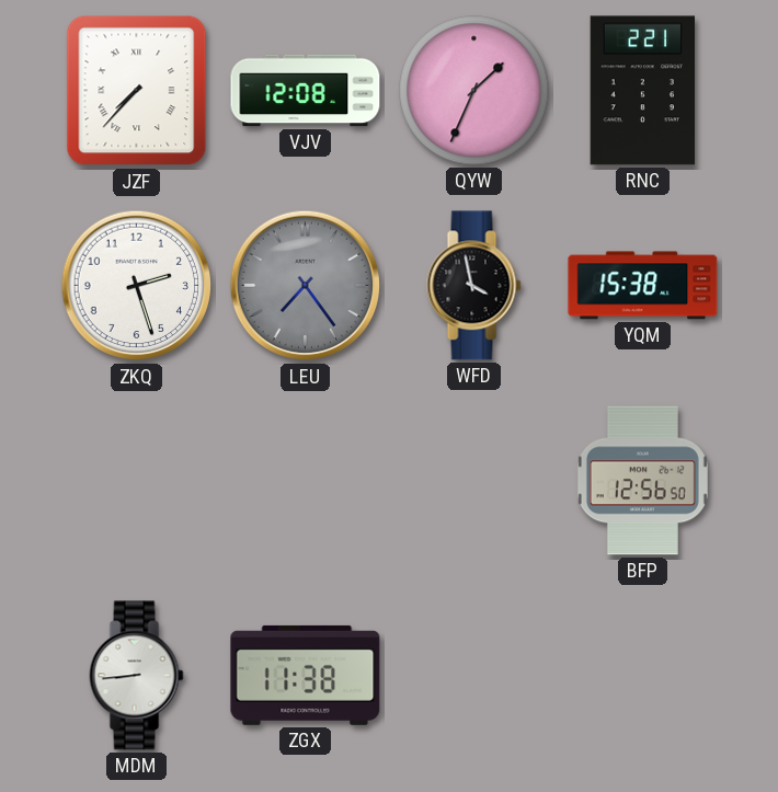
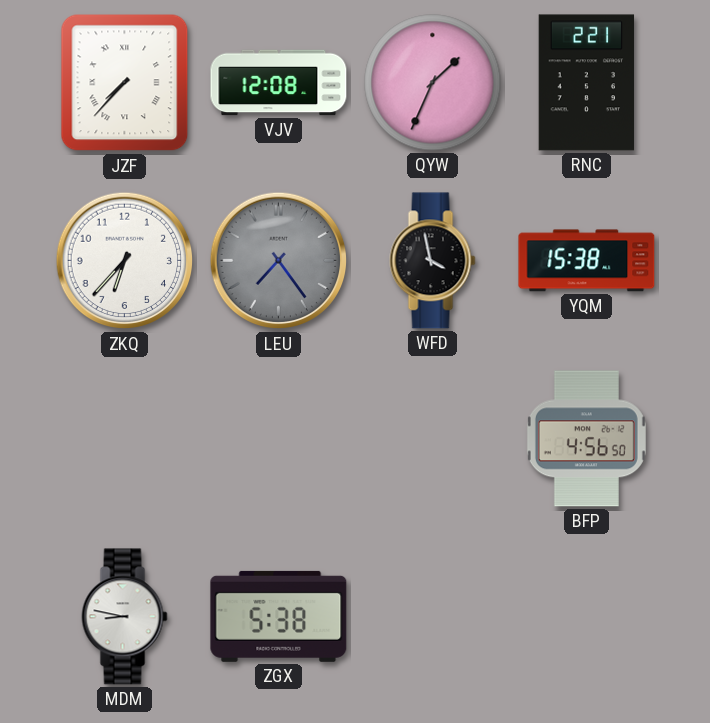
ZKQ: 2:27 -> 6:37 (125, 261)
BFP: 12:56 -> 4:56 (586, 439)
MDM: 8:44 -> 8:47 (125, 617)
ZGX: 11:38 -> 5:38 (279, 616)
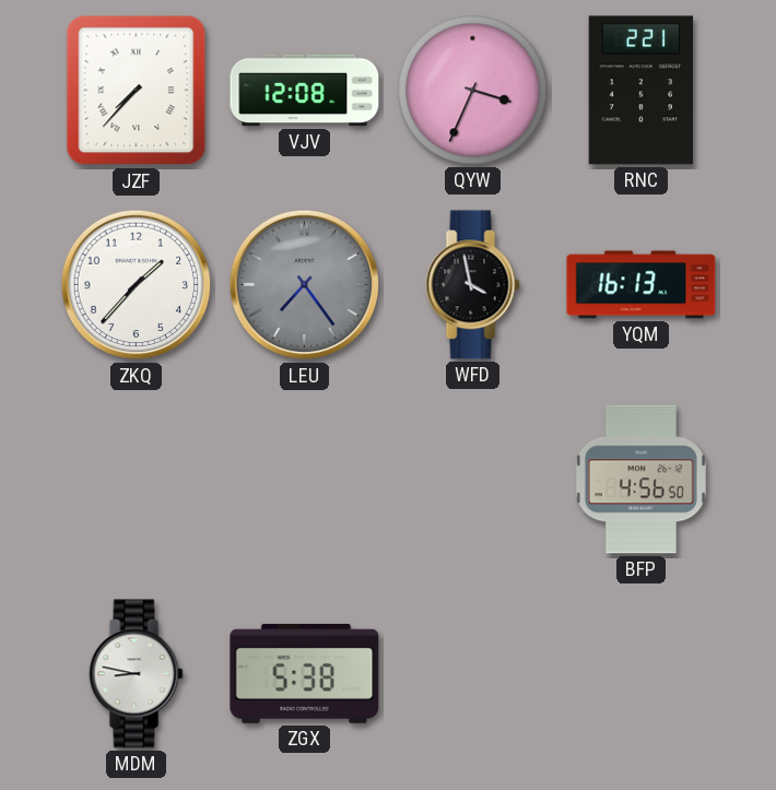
QYW: 1:34 -> 3:34 (473, 91)
ZKQ: 6:37 -> 1:37 (137, 285)
YQM: 15:38 -> 16:13 (642, 285)
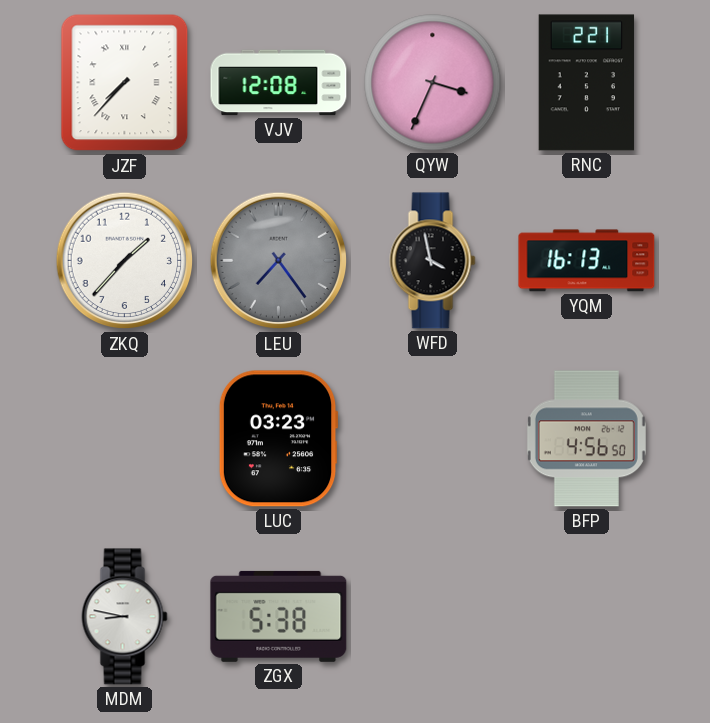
LUC: none -> 03:23 (278, 439)
